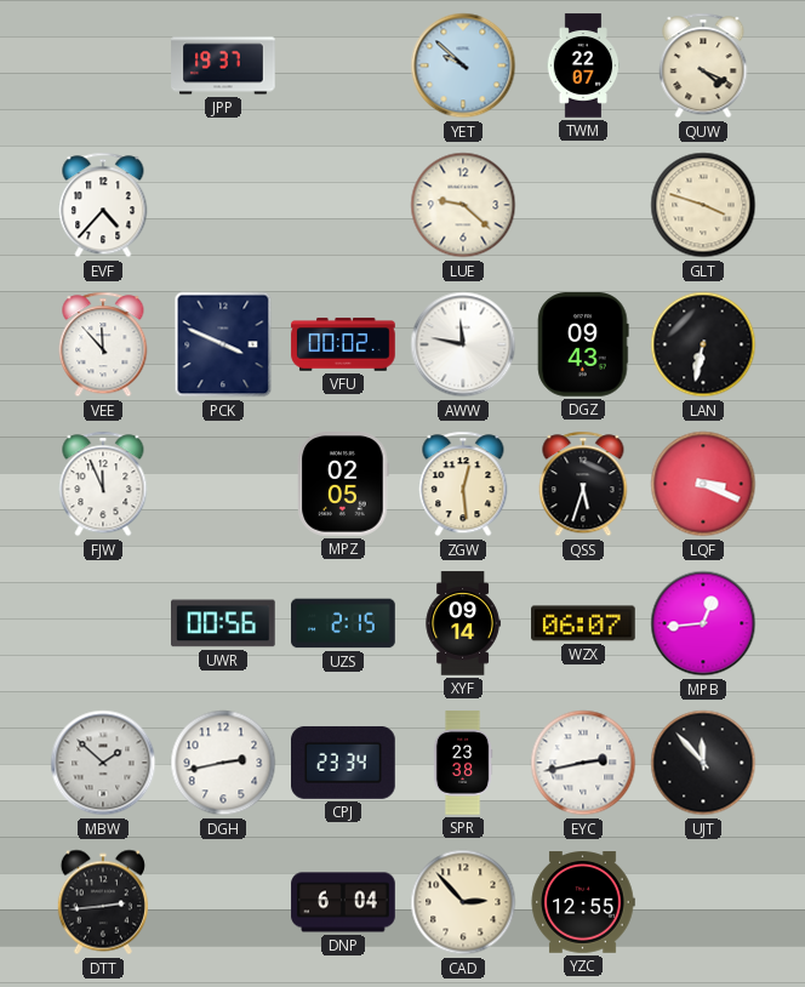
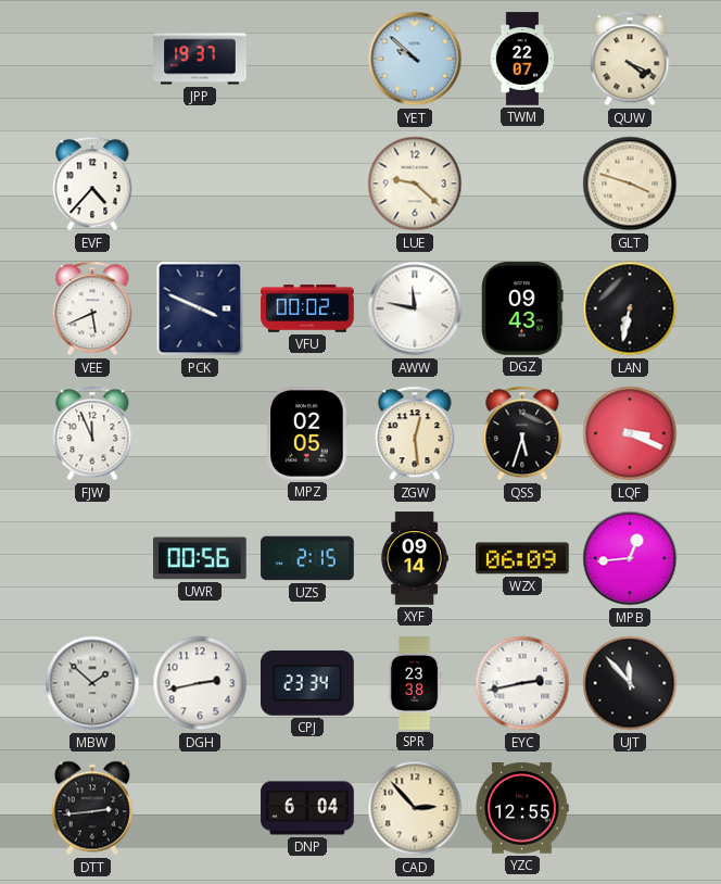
VEE: 11:53 -> 5:41 (92, 308)
WZX: 06:07 -> 06:09 (522, 558)
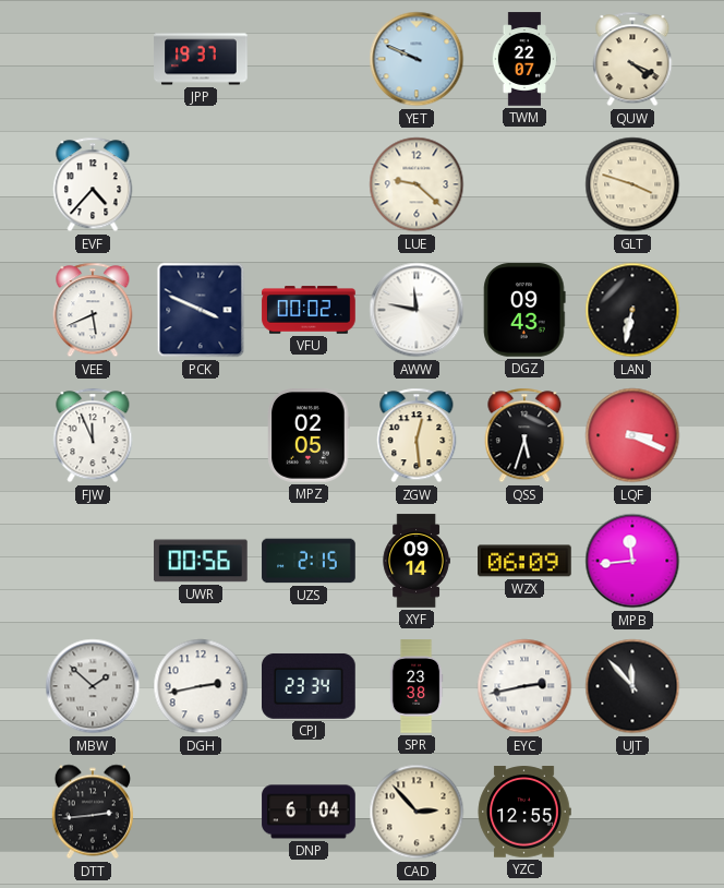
YET: 9:52 -> 9:49 (417, 59)
MPB: 12:44 -> 11:44 (632, 561)
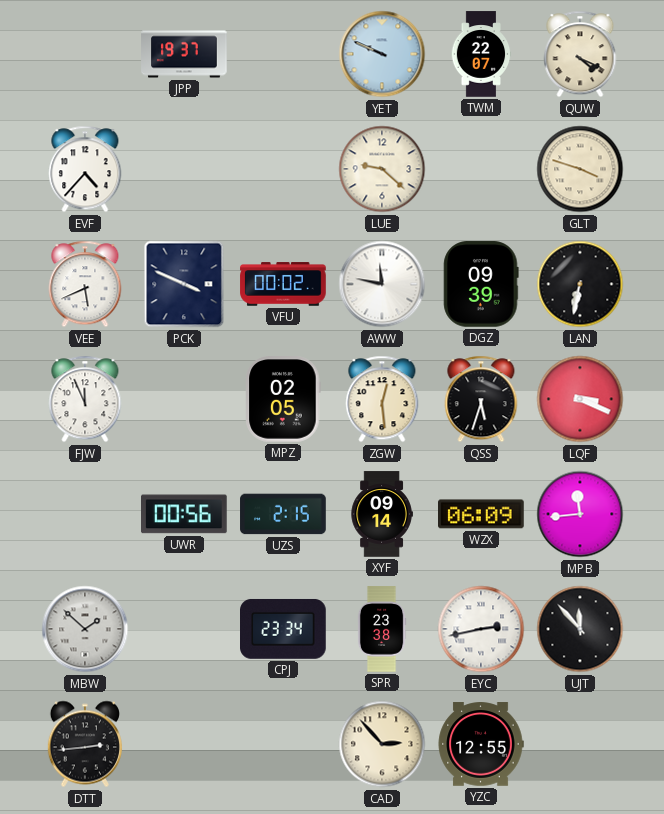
DGZ: 09:43 -> 09:39 (481, 284)
DGH: 2:43 -> none (201, 686)
DNP: 6:04 -> none (309, 812)
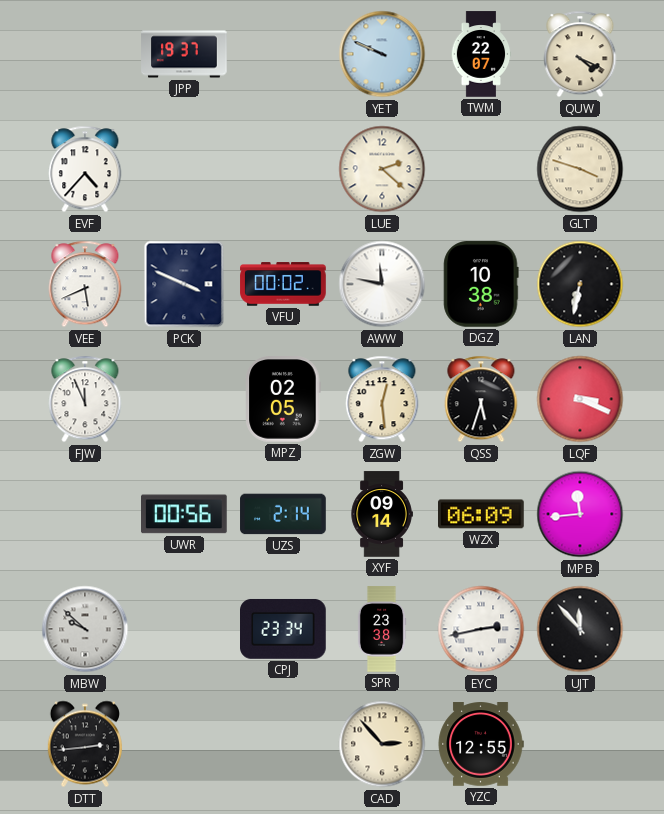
LUE: 9:22 -> 2:22 (382, 169)
DGZ: 09:39 -> 10:38 (481, 284)
UZS: 2:15 -> 2:14 (283, 514)
MBW: 1:52 -> 9:52 (85, 629)
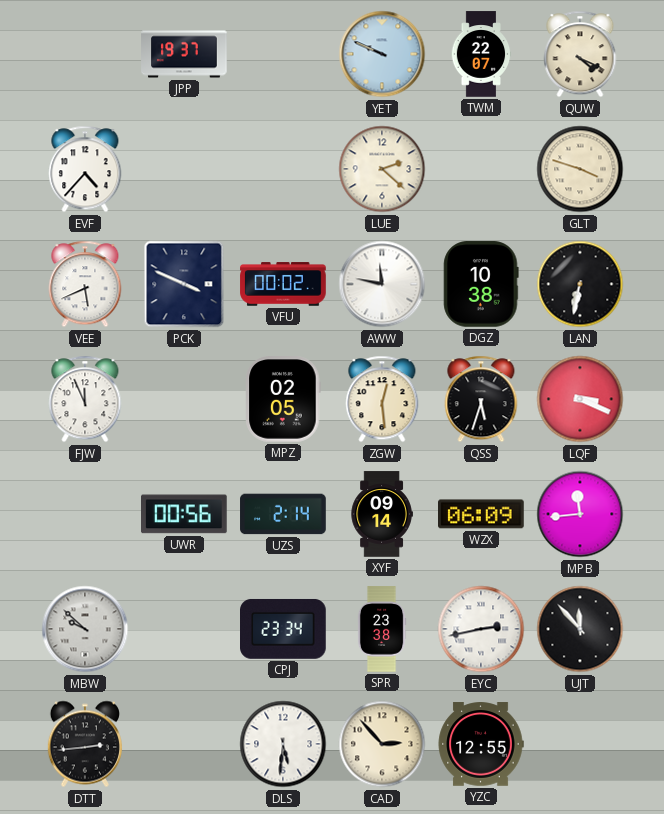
DLS: none -> 5:31 (283, 744)
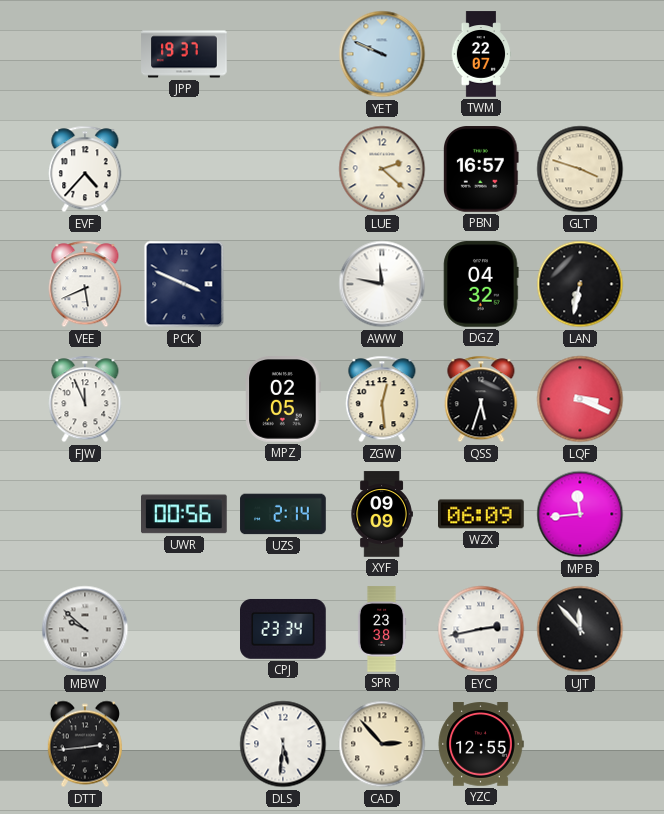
QUW: 4:19 -> none (580, 54)
PBN: none -> 16:57 (481, 169)
VFU: 00:02 -> none (283, 284)
DGZ: 10:38 -> 04:32 (481, 284)
XYF: 09:14 -> 09:09 (382, 514)
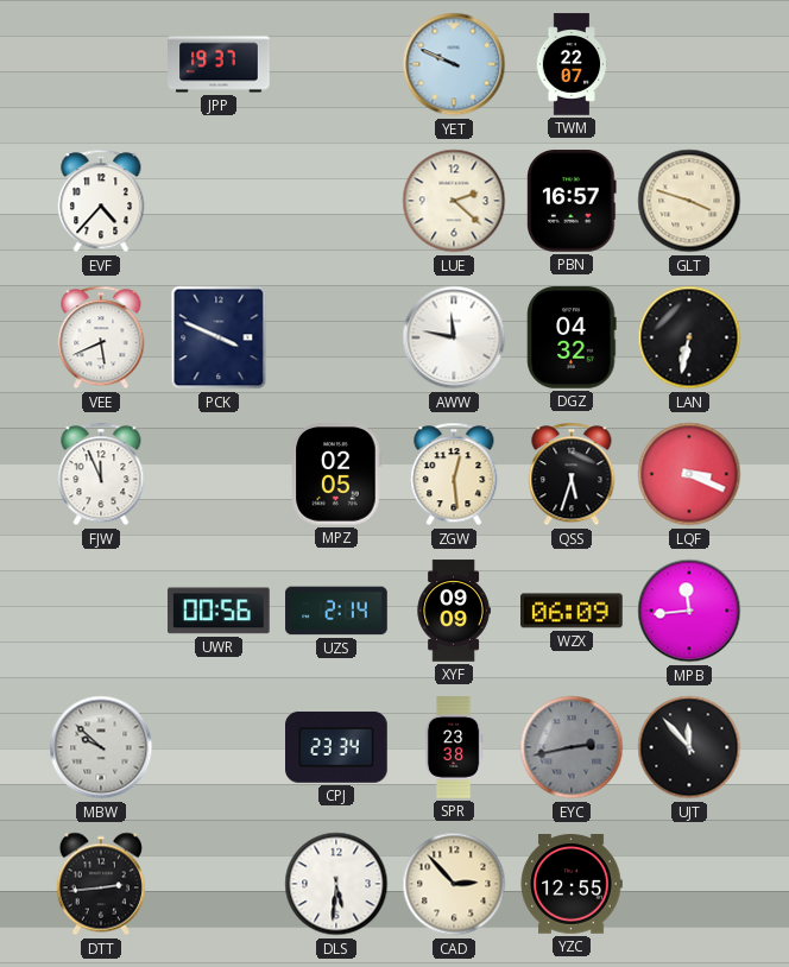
EYC dial: white -> grey (572, 747)
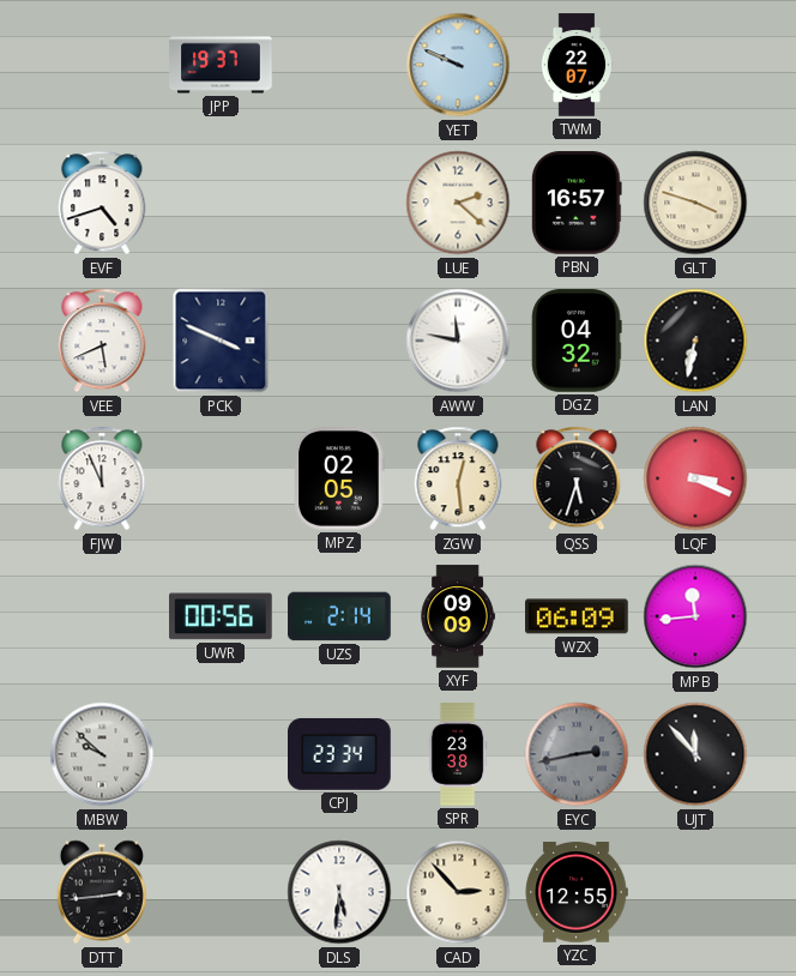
EVF: 4:37 -> 4:42 (102, 203)
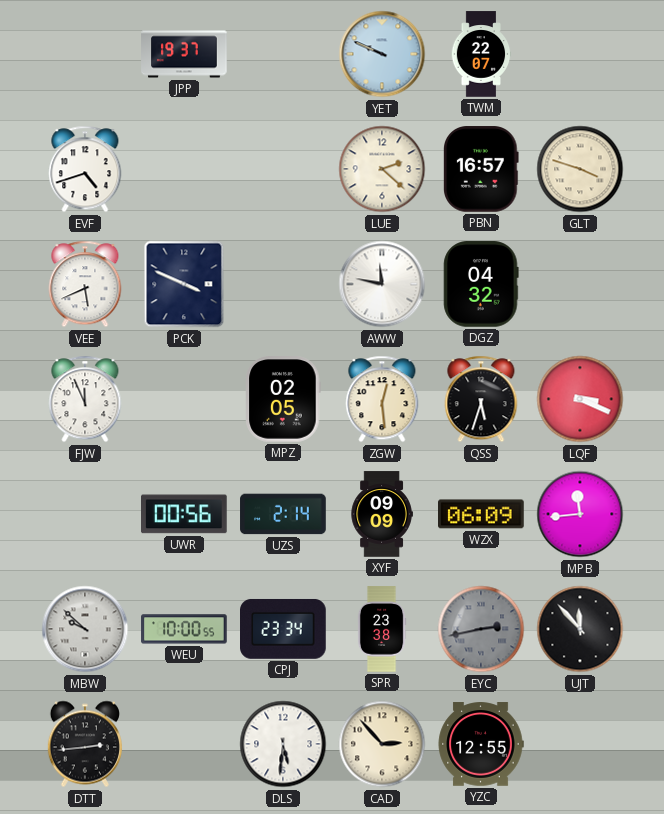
LAN: 6:32 -> none (695, 341)
WEU: none -> 10:00 (184, 629)
